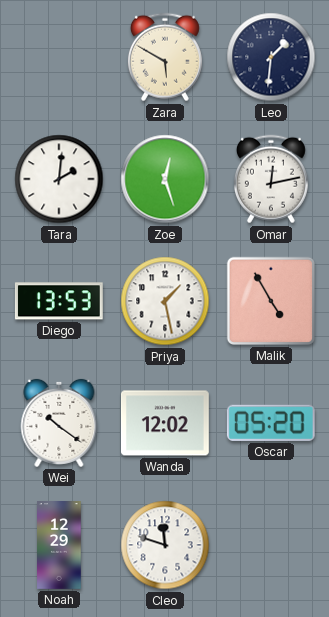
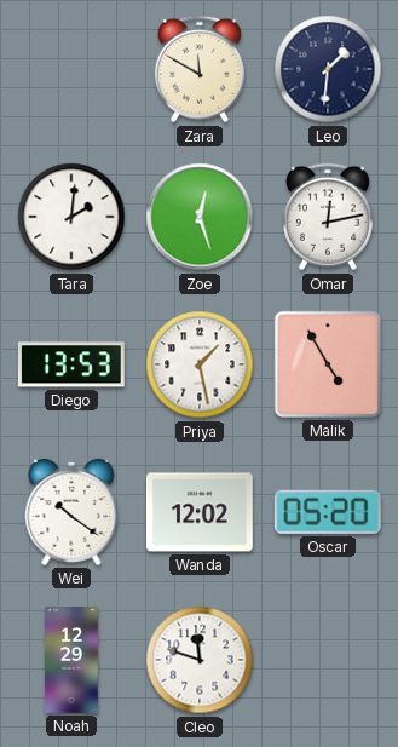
Zara: 5:50 -> 11:50 (200, 69)
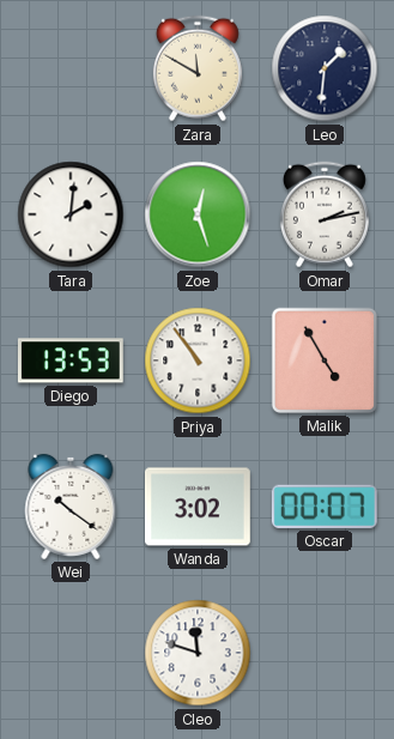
Omar: 12:13 -> 2:13 (325, 214)
Priya: 1:28 -> 10:54 (198, 361)
Wanda: 12:02 -> 3:02 (198, 507)
Oscar: 05:20 -> 00:07 (325, 507)
Noah: 12:29 -> none (71, 661)
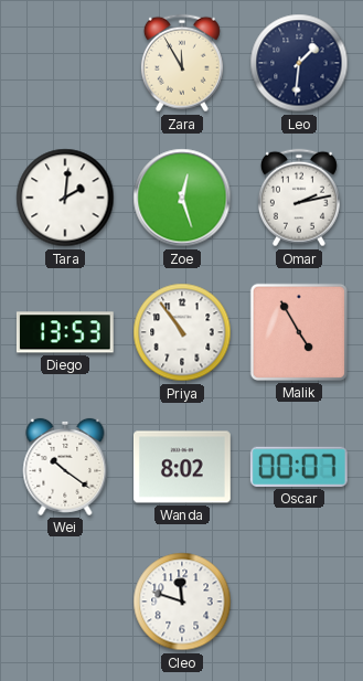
Zara: 11:50 -> 11:55 (182, 63)
Wanda: 3:02 -> 8:02 (182, 467)
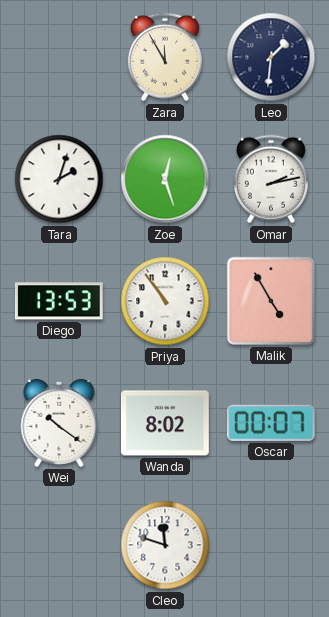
Tara: 2:01 -> 2:03 (59, 179)
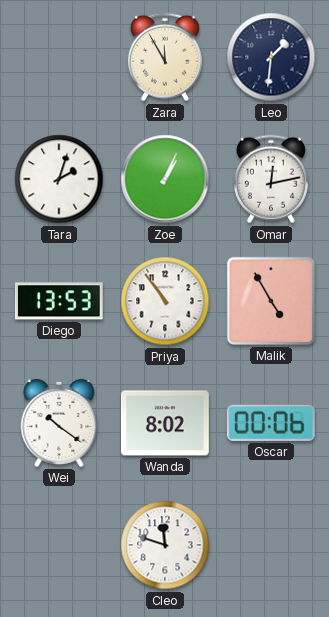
Zoe: 12:27 -> 1:04 (165, 179)
Omar: 2:13 -> 12:13 (271, 179)
Oscar: 00:07 -> 00:06 (271, 423)
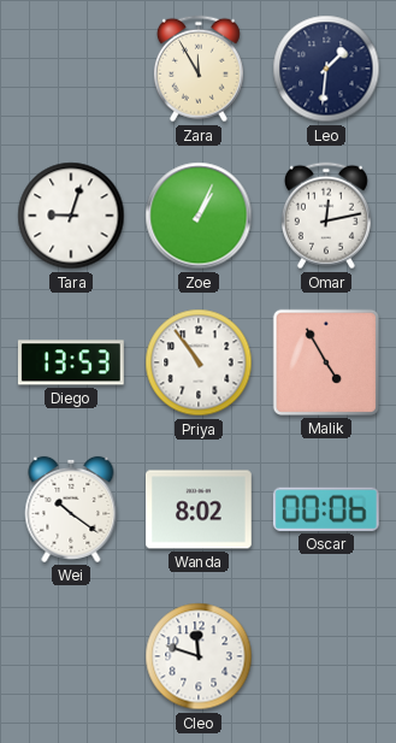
Tara: 2:03 -> 9:03 (71, 216)
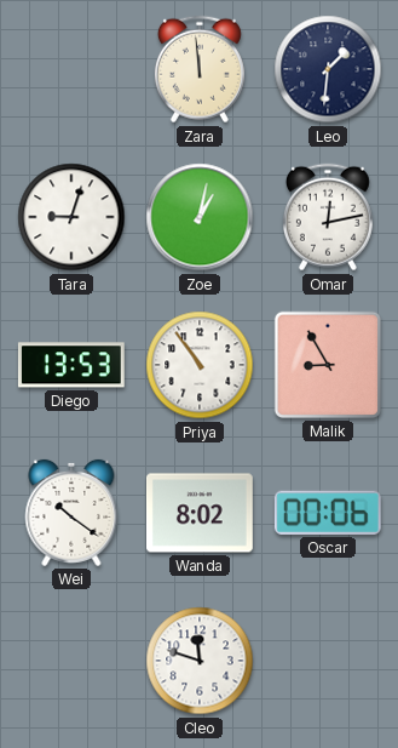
Zara: 11:55 -> 11:59 (200, 69)
Zoe: 1:04 -> 1:02 (200, 217)
Malik: 4:55 -> 8:55 (328, 365)
